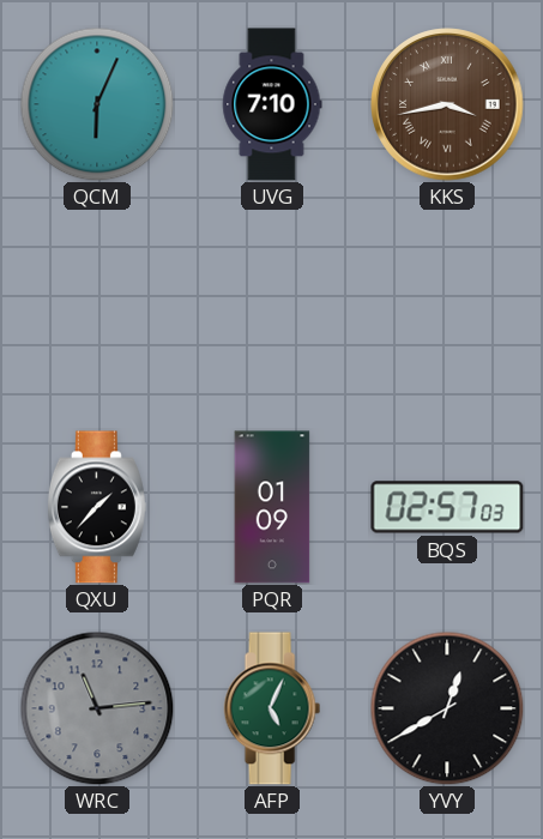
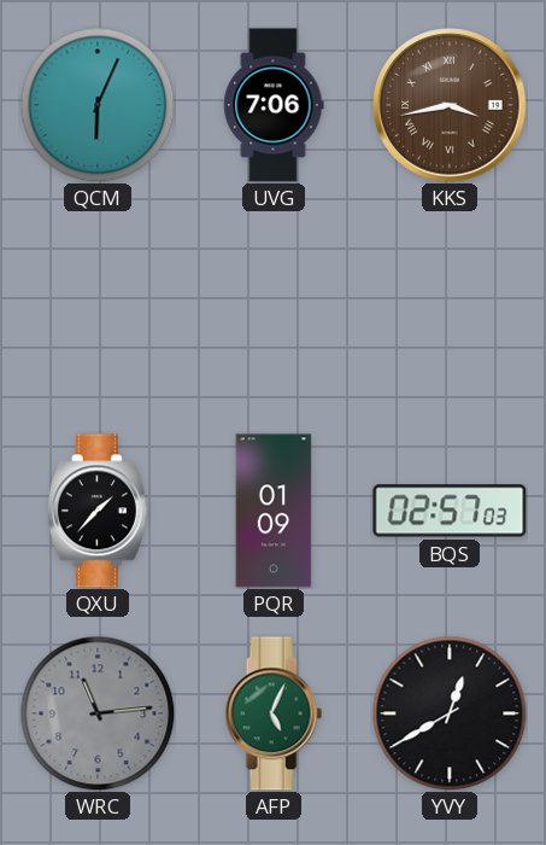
UVG: 7:10 -> 7:06 (274, 105)
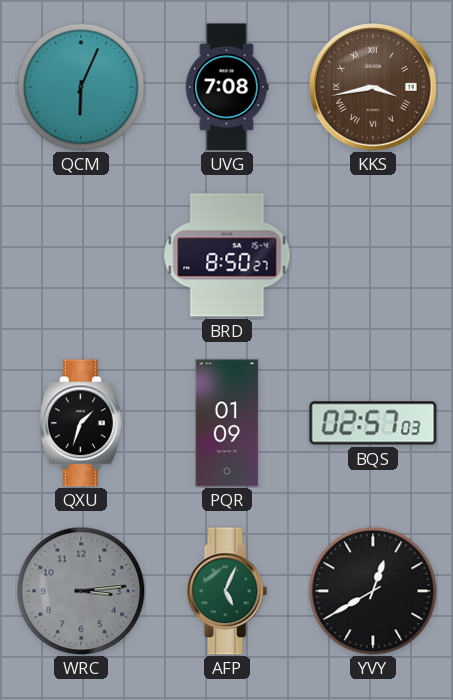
UVG: 7:06 -> 7:08 (227, 87)
BRD: none -> 8:50 (227, 255)
QXU: 1:37 -> 1:33 (81, 423)
WRC: 11:14 -> 3:14 (81, 591)
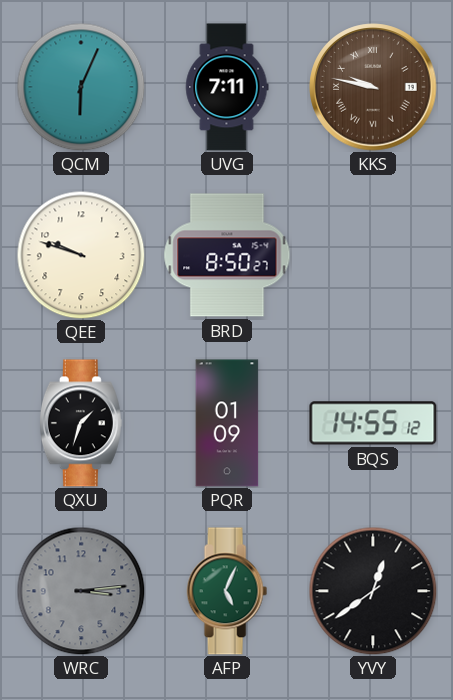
UVG: 7:08 -> 7:11 (227, 87)
KKS: 3:43 -> 9:47 (373, 87)
QEE: none -> 9:48 (81, 255)
BQS: 02:57 -> 14:55 (373, 423)
YVY: 12:40 -> 12:39 (373, 591)
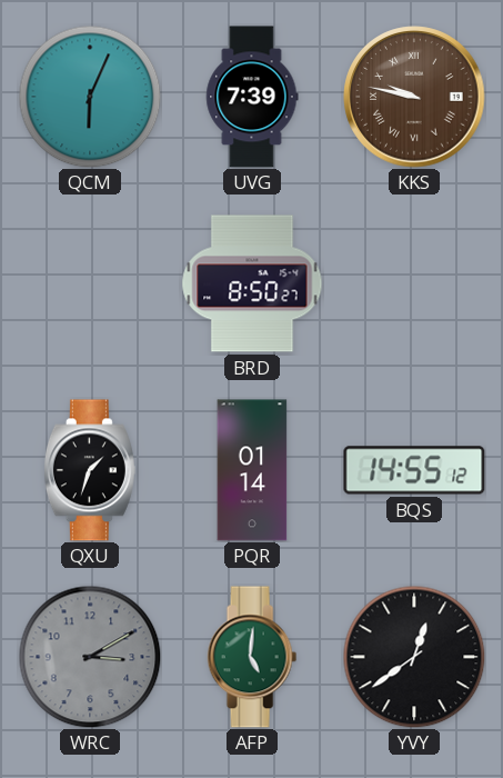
UVG: 7:11 -> 7:39 (252, 97)
QEE: 9:48 -> none (81, 255)
PQR: 01:09 -> 01:14 (252, 470)
WRC: 3:14 -> 3:10 (90, 657)
AFP: 5:04 -> 5:01 (252, 657)
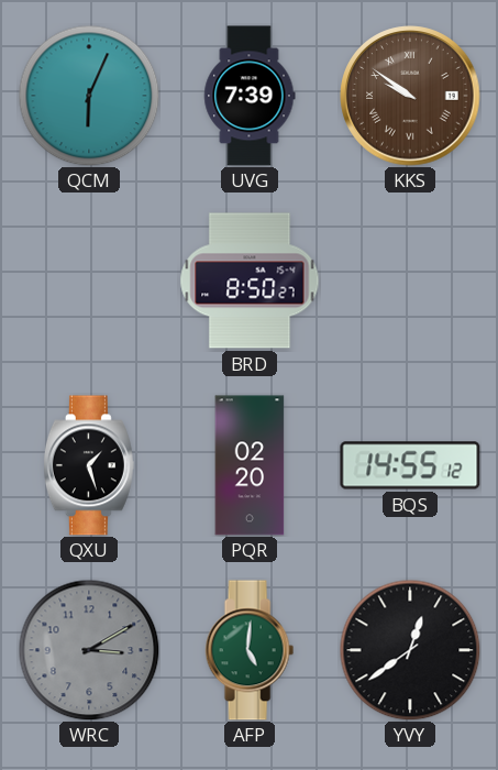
KKS: 9:47 -> 9:51 (410, 96)
QXU: 1:33 -> 1:27 (89, 465)
PQR: 01:14 -> 02:20 (250, 465)
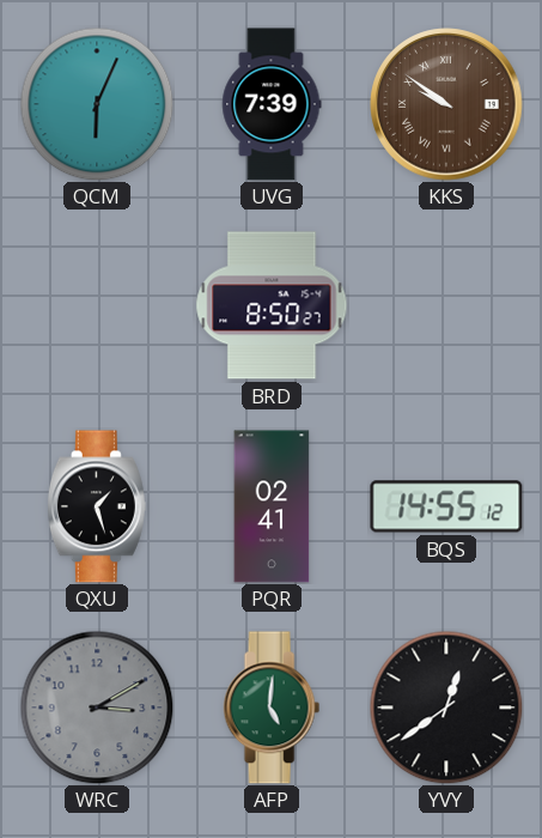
PQR: 02:20 -> 02:41 (272, 506)
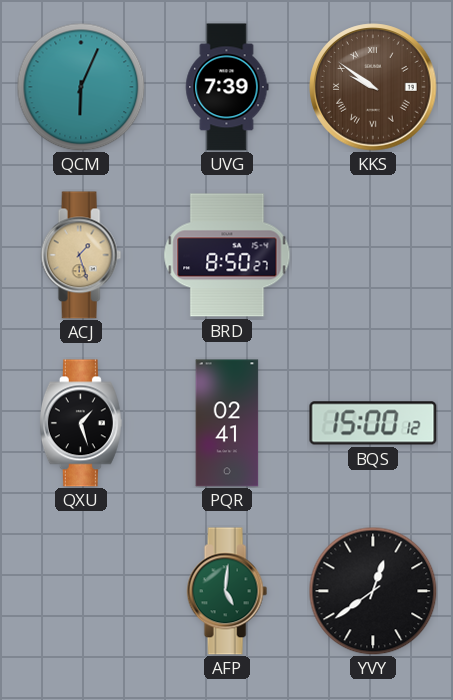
ACJ: none -> 1:27 (81, 255)
BQS: 14:55 -> 15:00 (373, 423)
WRC: 3:10 -> none (97, 708)
